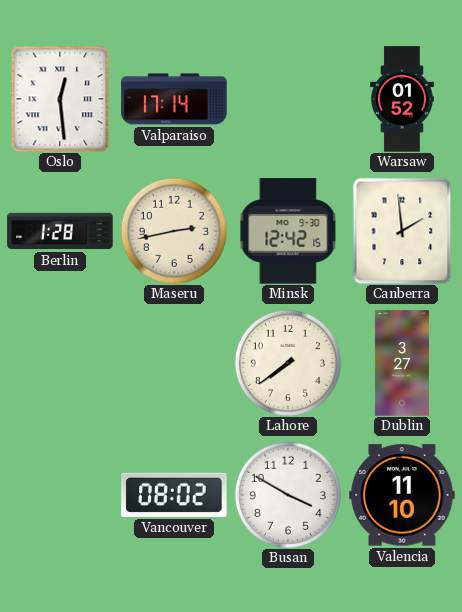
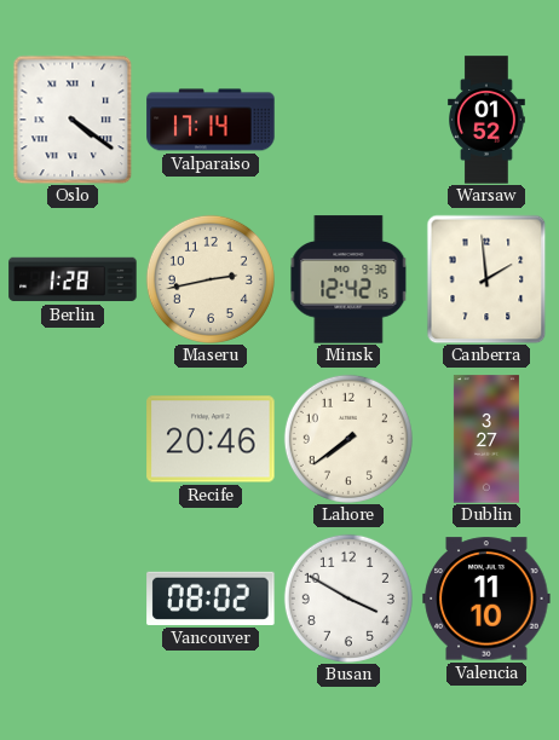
Oslo: 12:29 -> 4:21 (73, 120)
Recife: none -> 20:46 (211, 439)
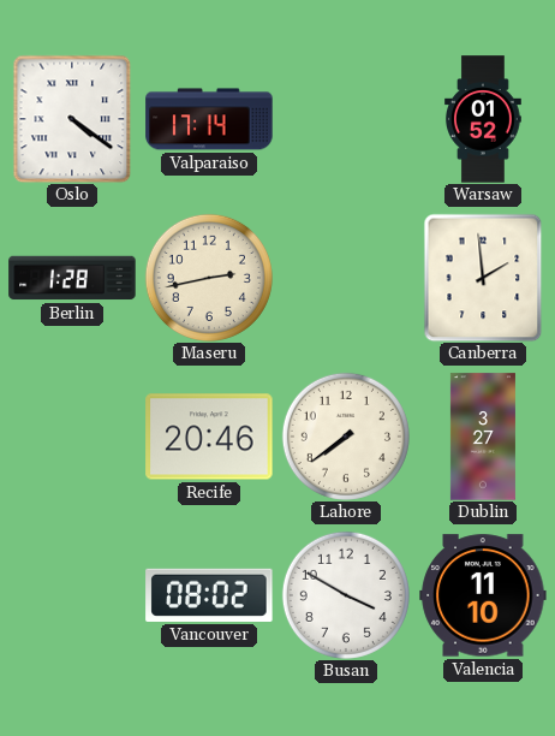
Minsk: 12:42 -> none (348, 279)
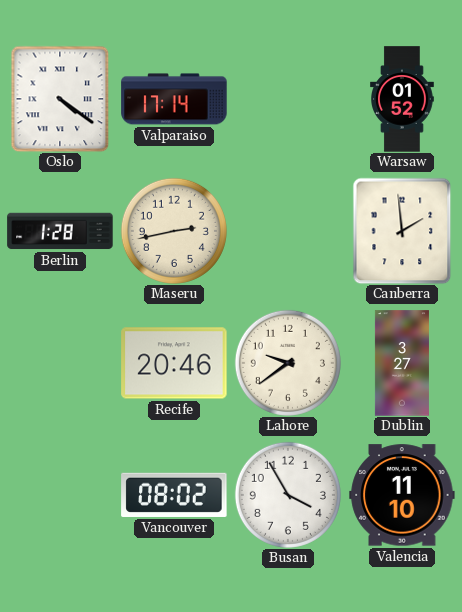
Lahore: 7:39 -> 9:39 (288, 363)
Busan: 3:50 -> 3:55 (288, 495)
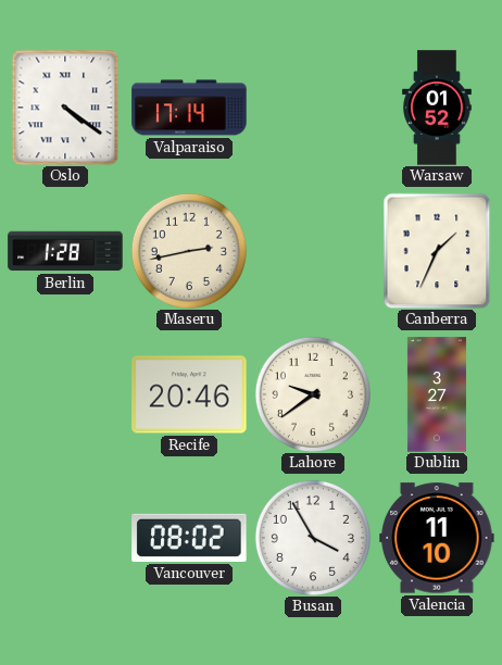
Canberra: 1:59 -> 1:34 (437, 251)
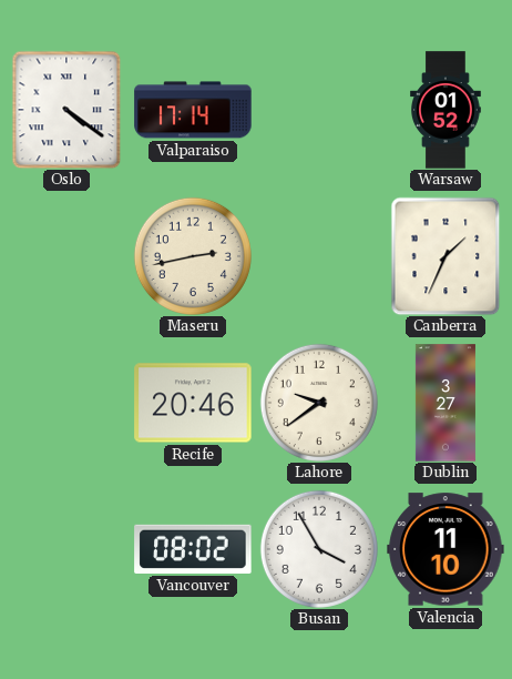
Berlin: 1:28 -> none (65, 251)
